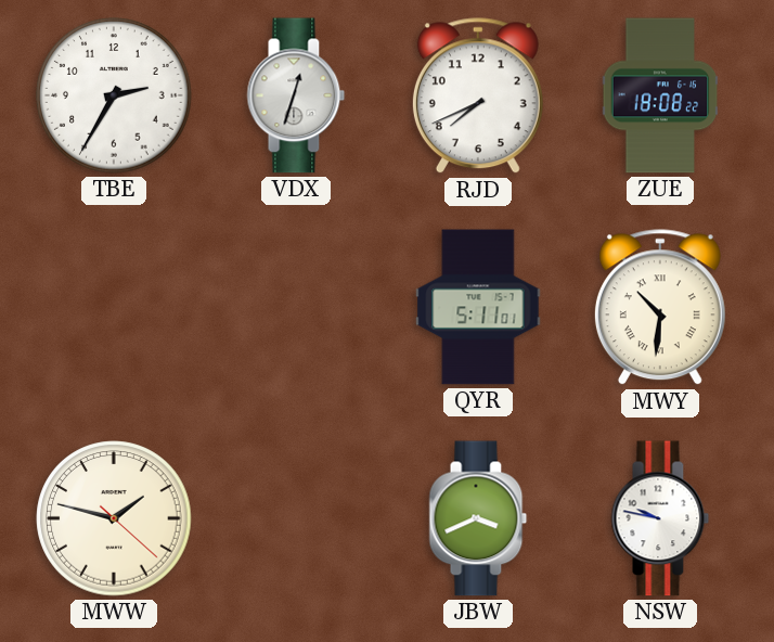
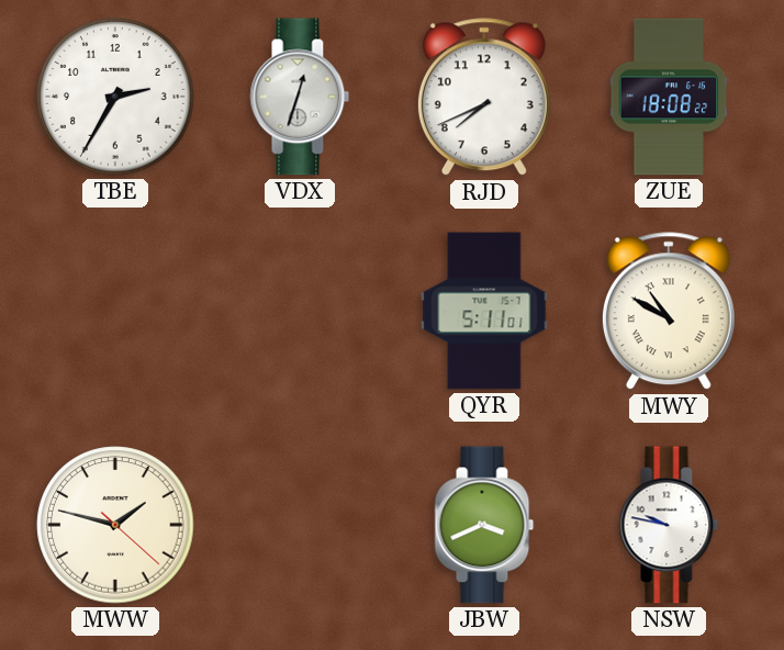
MWY: 10:31 -> 10:50 (669, 312)
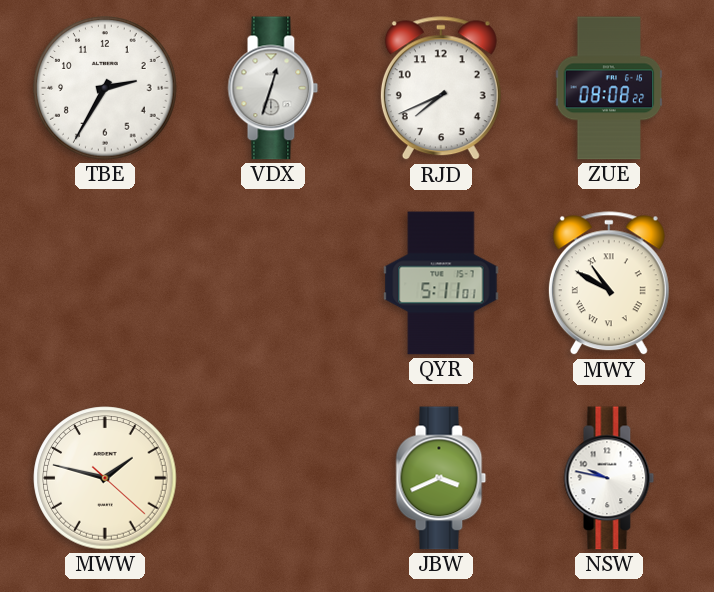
ZUE: 18:08 -> 08:08 (609, 88)
